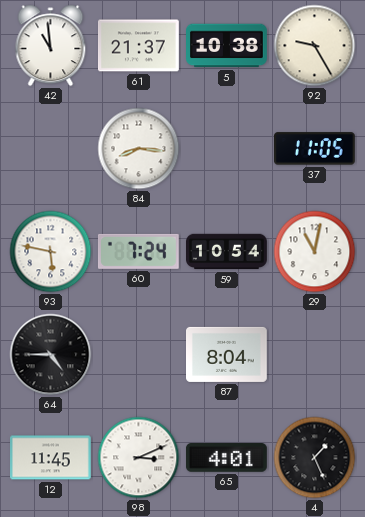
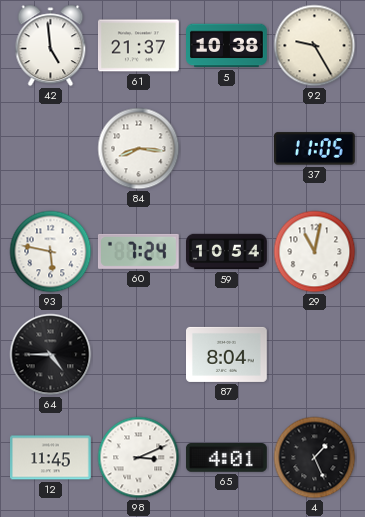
42: 10:59 -> 4:59 (51, 46)
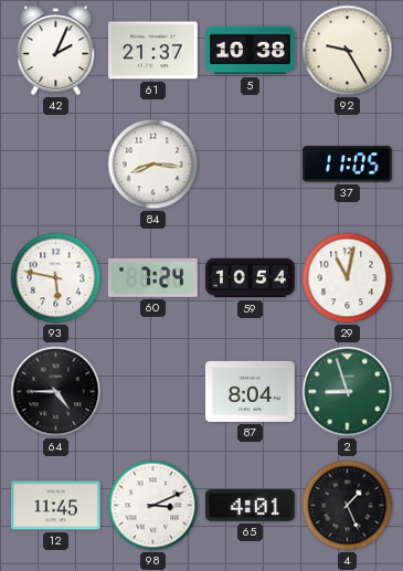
42: 4:59 -> 2:04 (56, 51)
2: none -> 8:57 (348, 392)
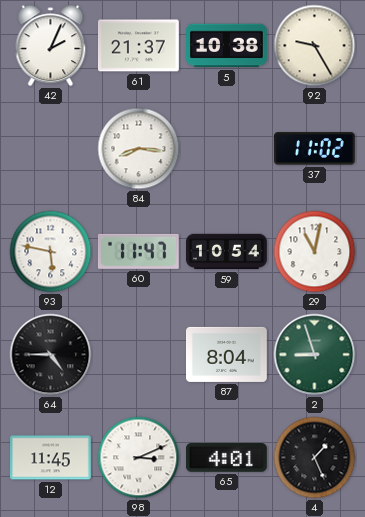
37: 11:05 -> 11:02 (314, 149)
60: 7:24 -> 11:47 (138, 251)
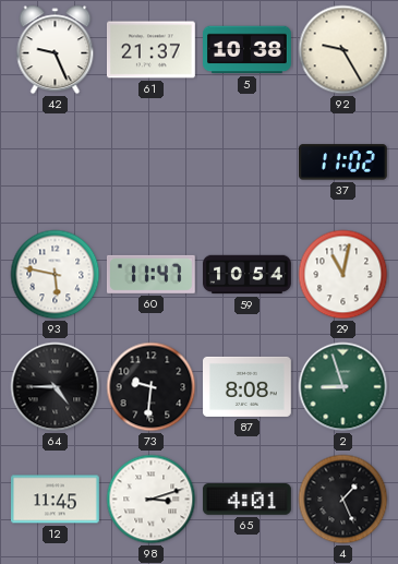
42: 2:04 -> 9:26 (56, 50)
84: 8:16 -> none (139, 149)
73: none -> 9:31 (152, 387)
87: 8:04 -> 8:08 (248, 386)
98: 3:11 -> 3:12 (152, 500)
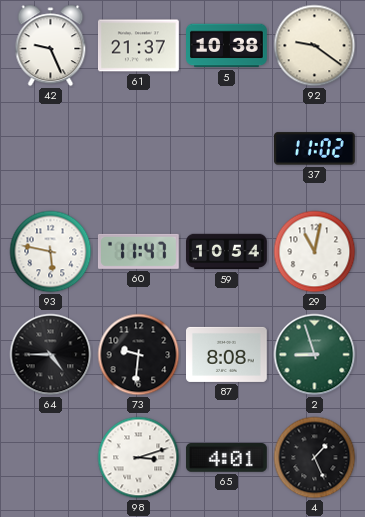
92: 9:25 -> 9:21 (315, 46)
12: 11:45 -> none (56, 500)
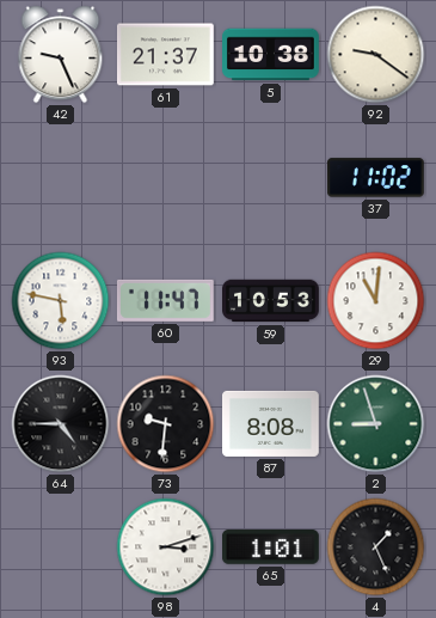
59: 10:54 -> 10:53 (271, 301)
29: 11:02 -> 11:01 (376, 301)
65: 4:01 -> 1:01 (271, 547)
